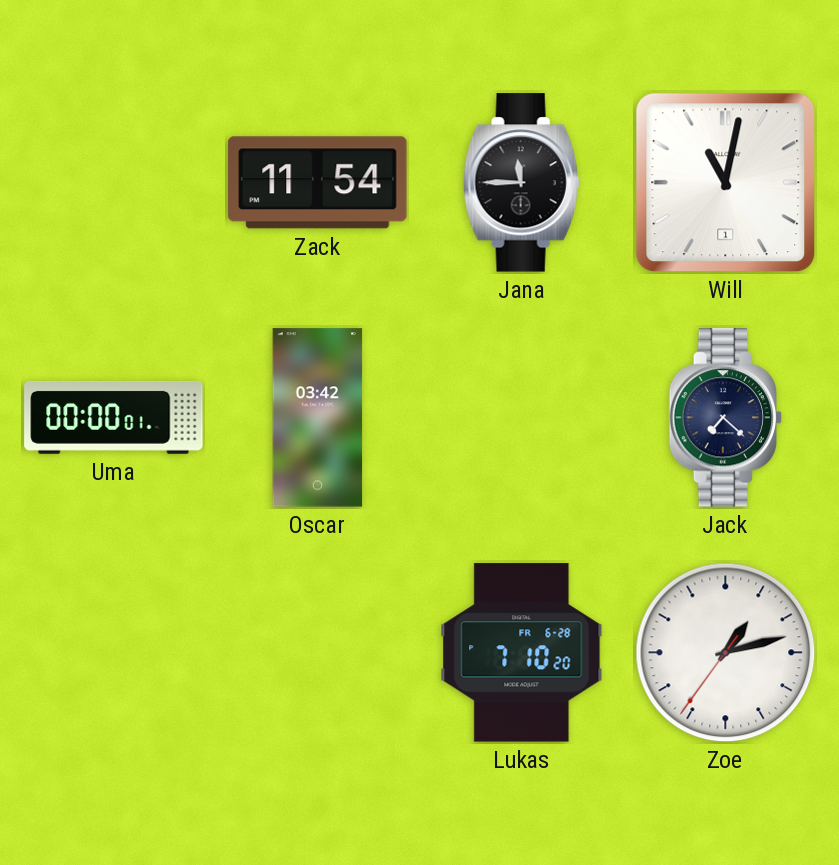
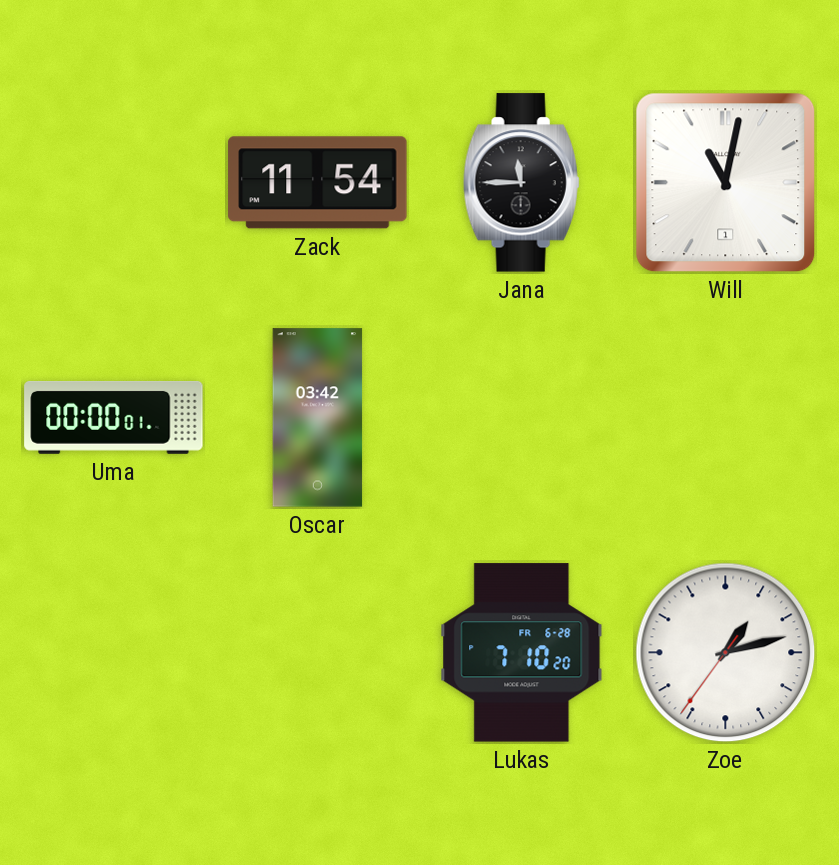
Jack: 7:22 -> none (726, 418)
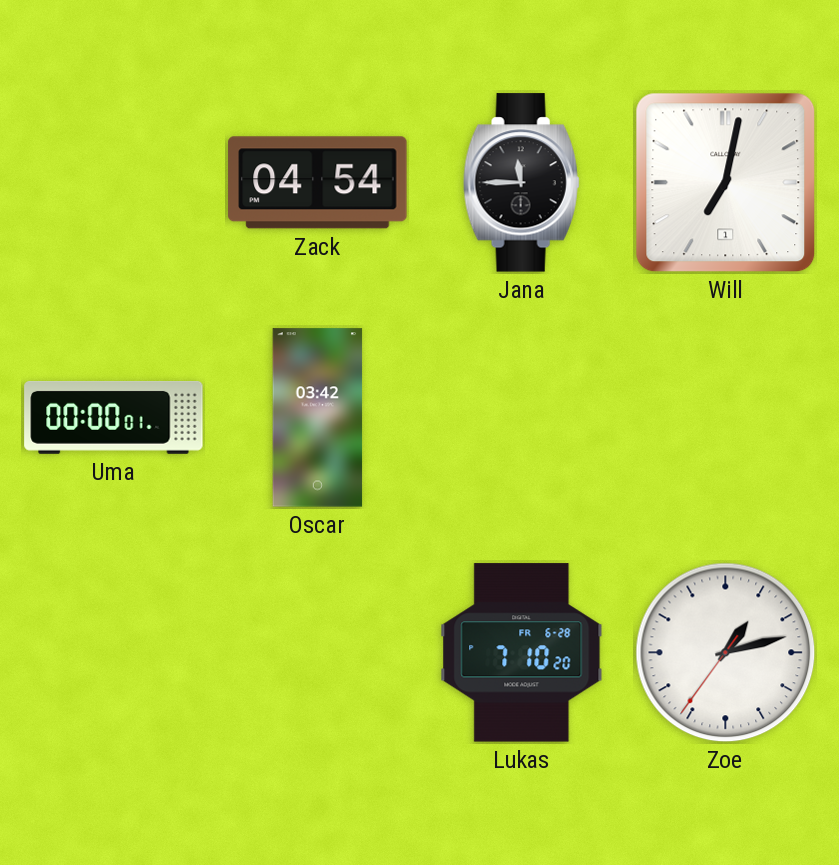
Zack: 11:54 -> 04:54 (318, 183)
Will: 11:02 -> 7:02 (726, 183)
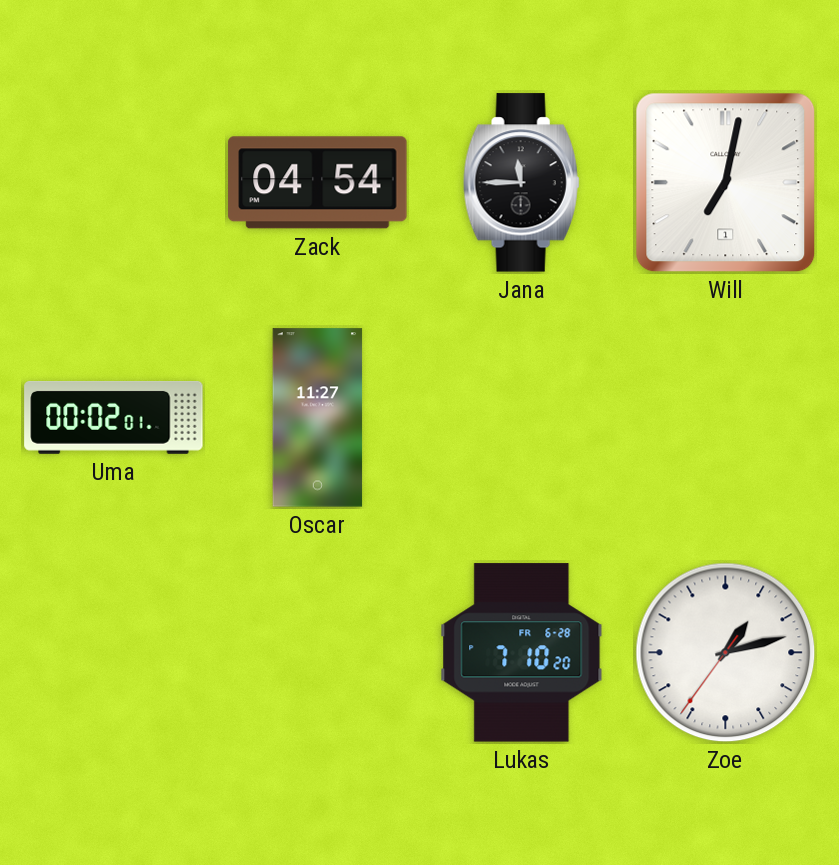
Uma: 00:00 -> 00:02 (114, 417)
Oscar: 03:42 -> 11:27 (318, 418)
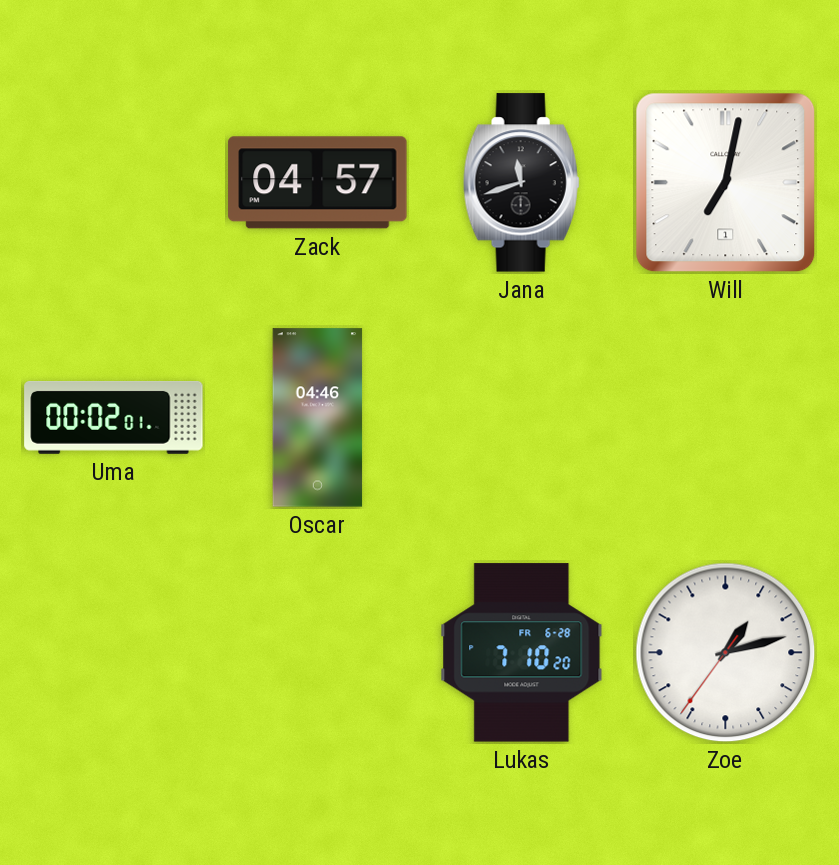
Zack: 04:54 -> 04:57 (318, 183)
Jana: 11:45 -> 11:42 (521, 183)
Oscar: 11:27 -> 04:46 (318, 418)
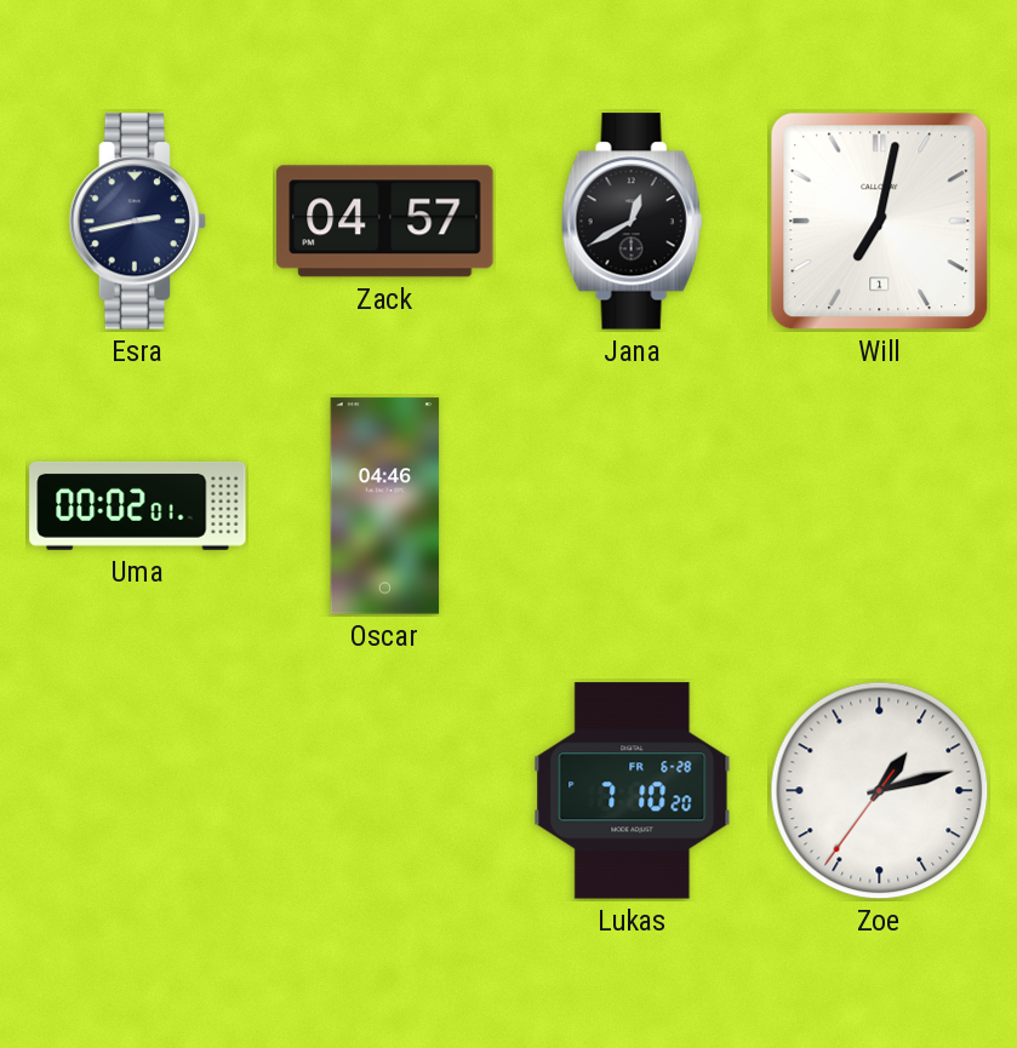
Esra: none -> 2:43 (138, 222)
Jana: 11:42 -> 12:40 (632, 222)
